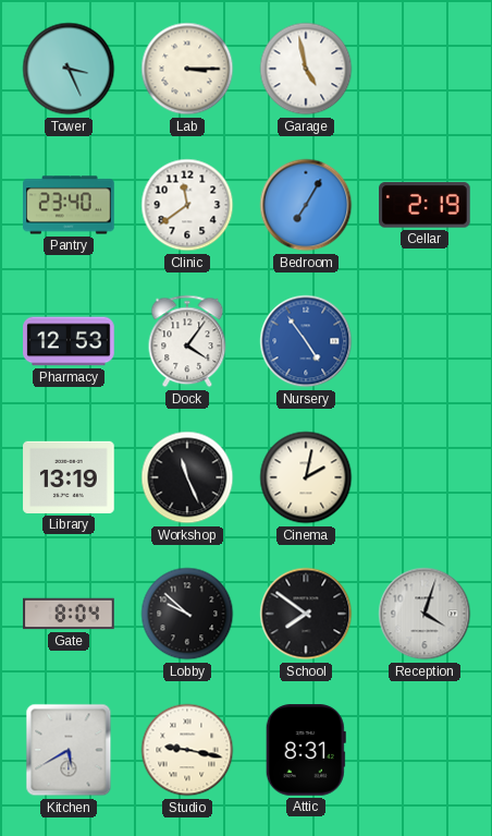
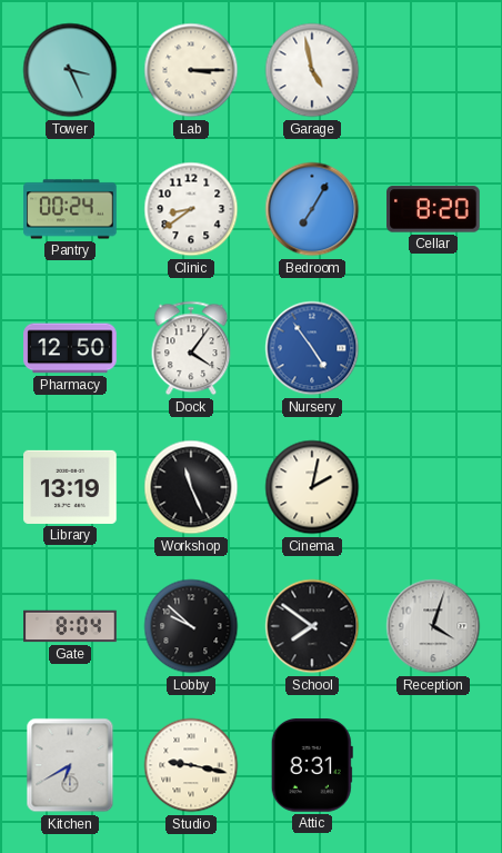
Pantry: 23:40 -> 00:24 (70, 209)
Clinic: 11:39 -> 8:39 (191, 209)
Cellar: 2:19 -> 8:20 (434, 209)
Pharmacy: 12:53 -> 12:50 (70, 348)
Kitchen: 5:40 -> 6:40 (70, 765)
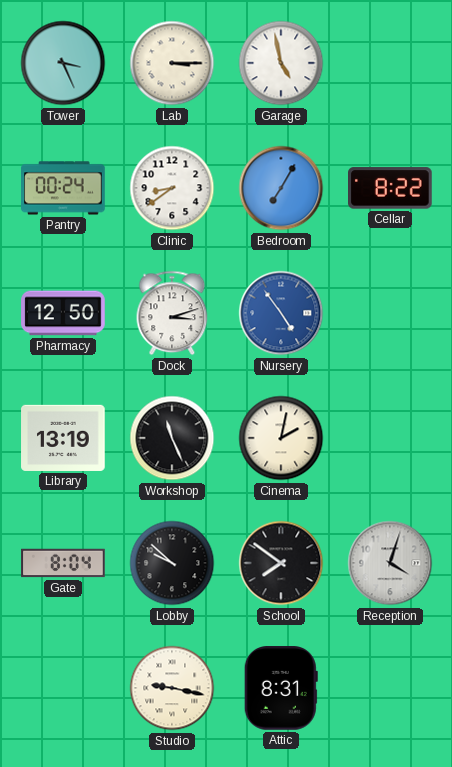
Cellar: 8:20 -> 8:22 (391, 188)
Dock: 4:06 -> 3:12 (172, 313)
Kitchen: 6:40 -> none (70, 765)
